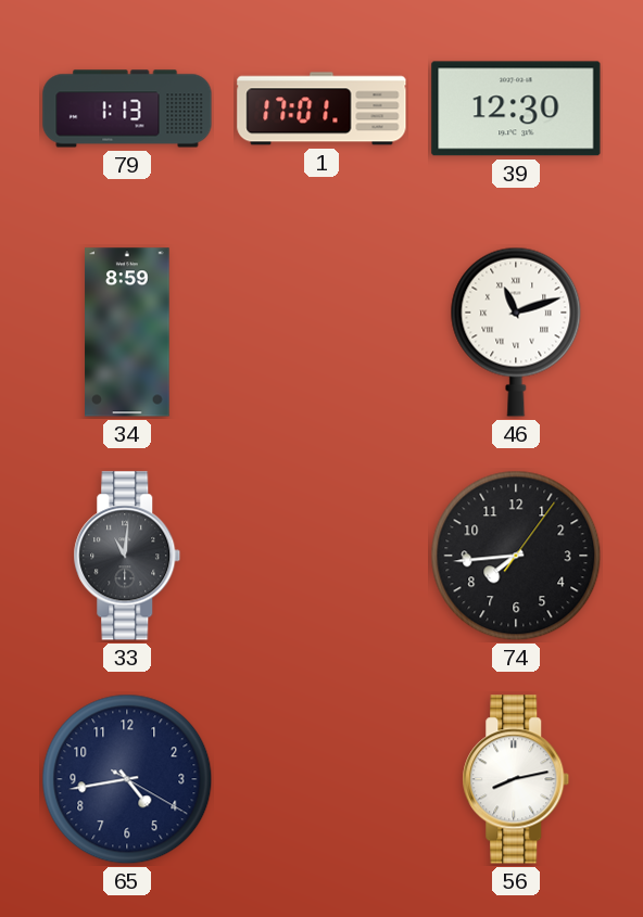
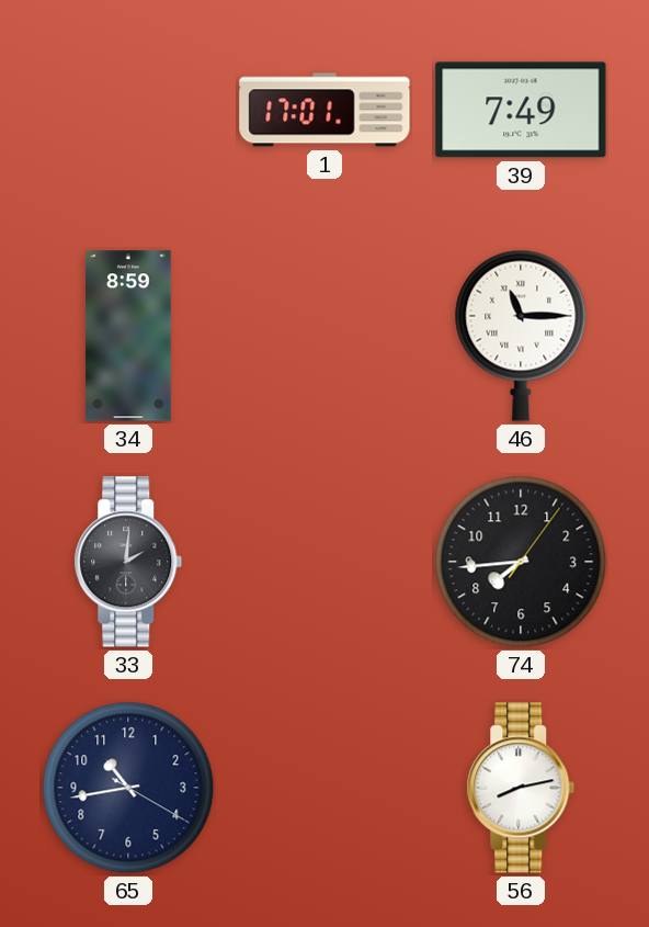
79: 1:13 -> none (127, 109)
39: 12:30 -> 7:49 (521, 110)
46: 11:12 -> 11:15 (521, 336)
33: 11:01 -> 2:01 (128, 562)
65: 4:43 -> 10:43 (128, 788)
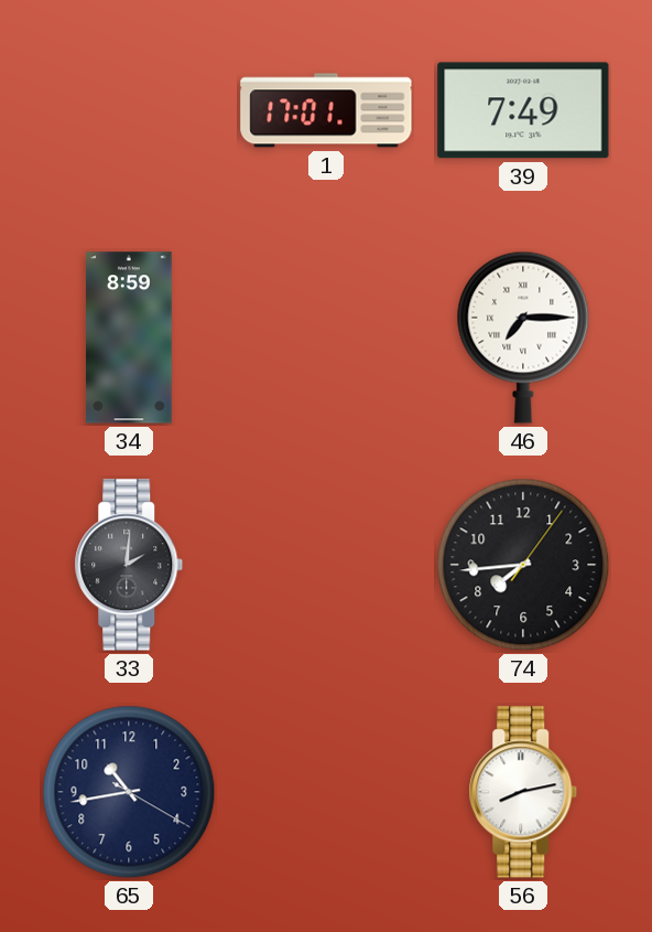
46: 11:15 -> 7:15 (523, 338)
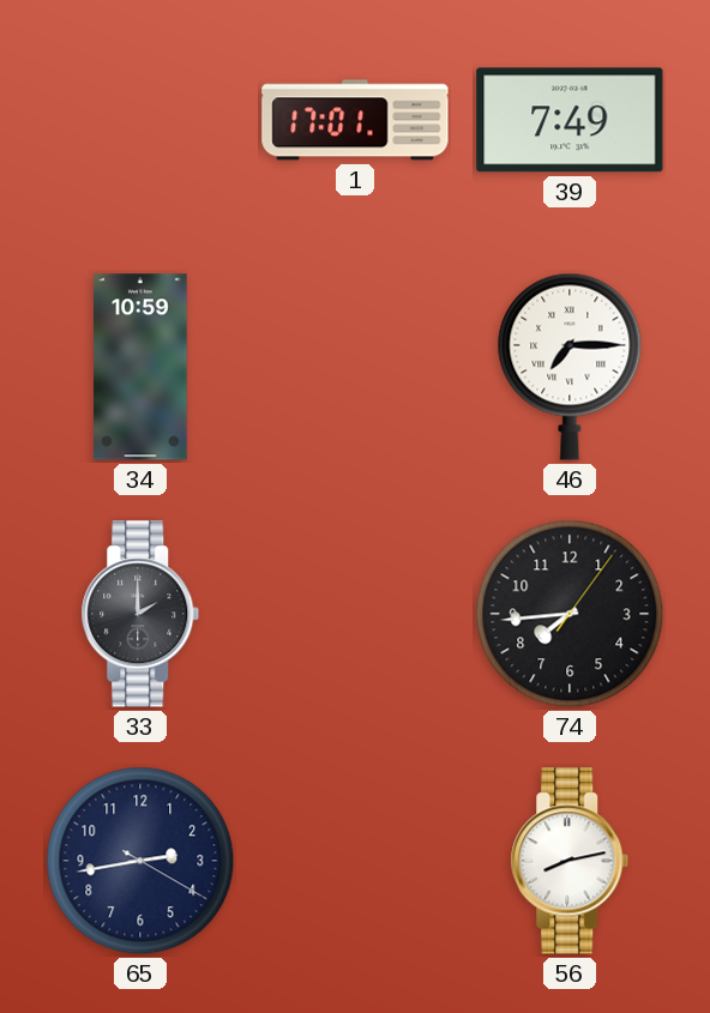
34: 8:59 -> 10:59 (140, 367)
33: 2:01 -> 2:00 (140, 614)
65: 10:43 -> 2:43 (140, 861)
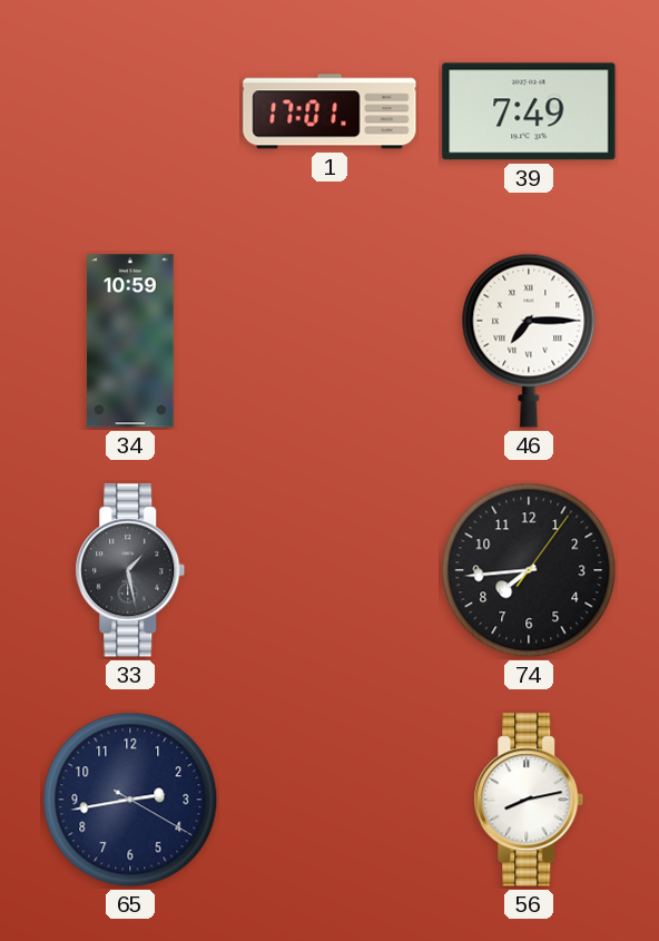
33: 2:00 -> 1:28 (130, 570)
